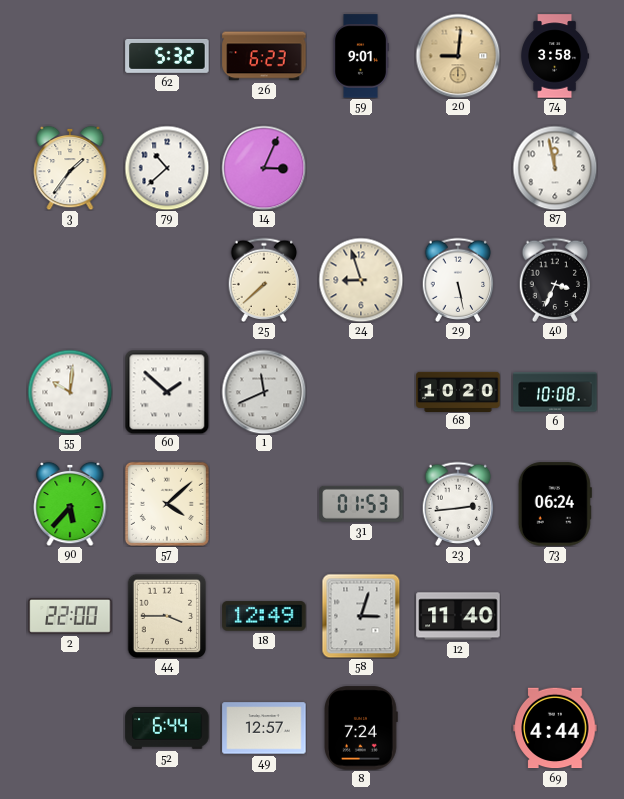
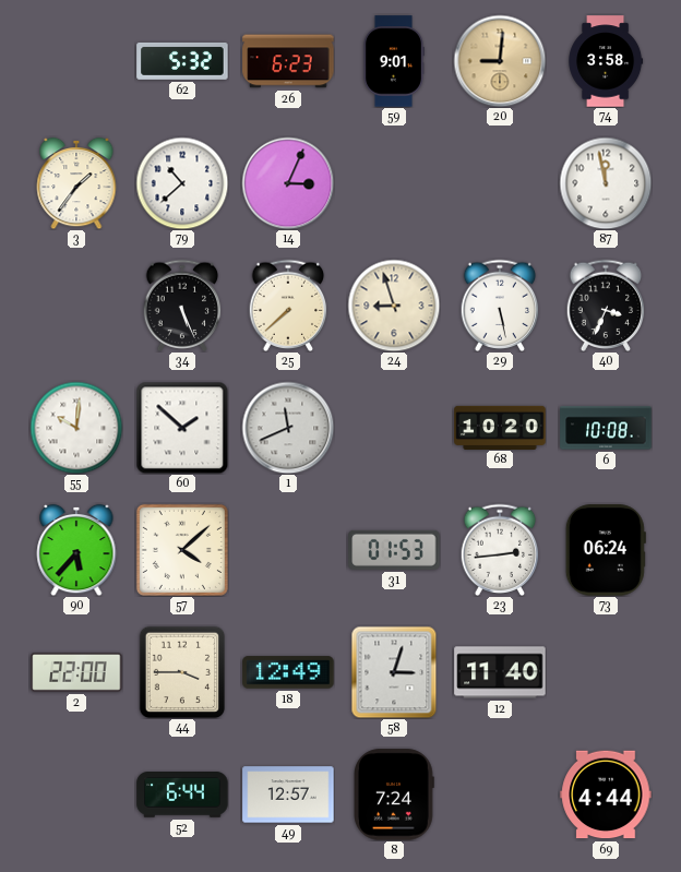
34: none -> 5:26 (182, 304)
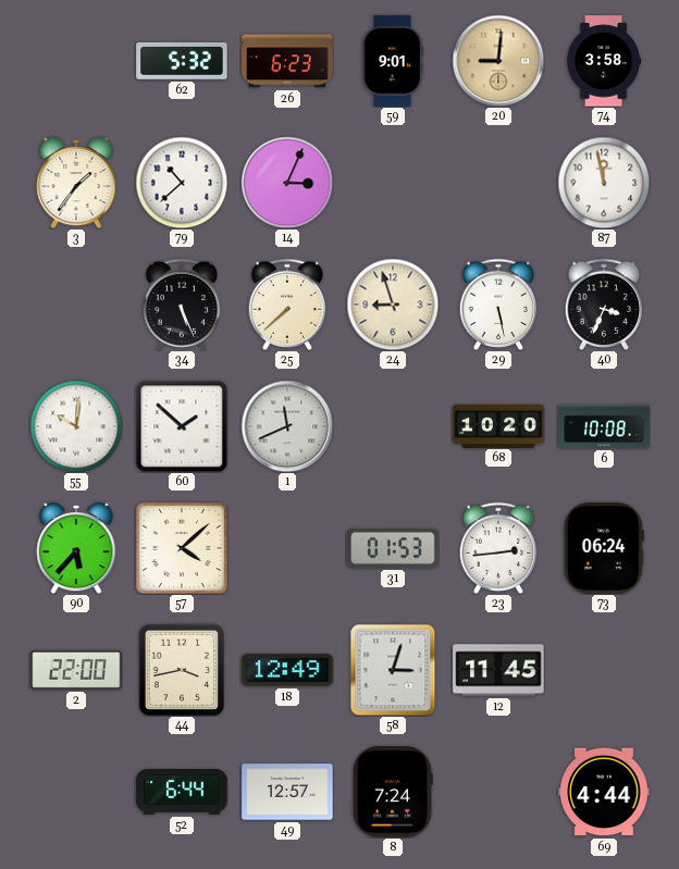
44: 3:45 -> 3:43 (182, 670)
12: 11:40 -> 11:45 (498, 670)
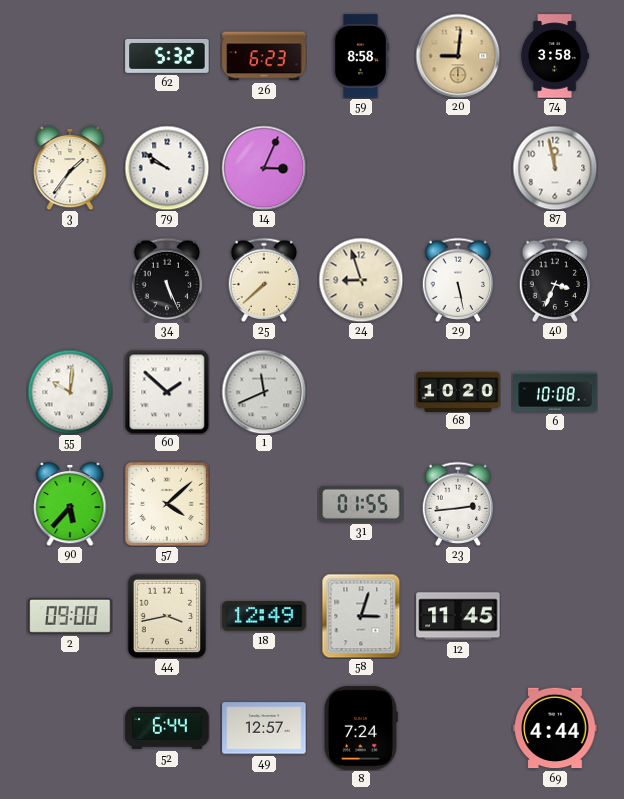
59: 9:01 -> 8:58 (360, 56)
79: 10:38 -> 9:51 (167, 168)
31: 01:53 -> 01:55 (361, 504)
73: 06:24 -> none (604, 548)
2: 22:00 -> 09:00 (70, 616)
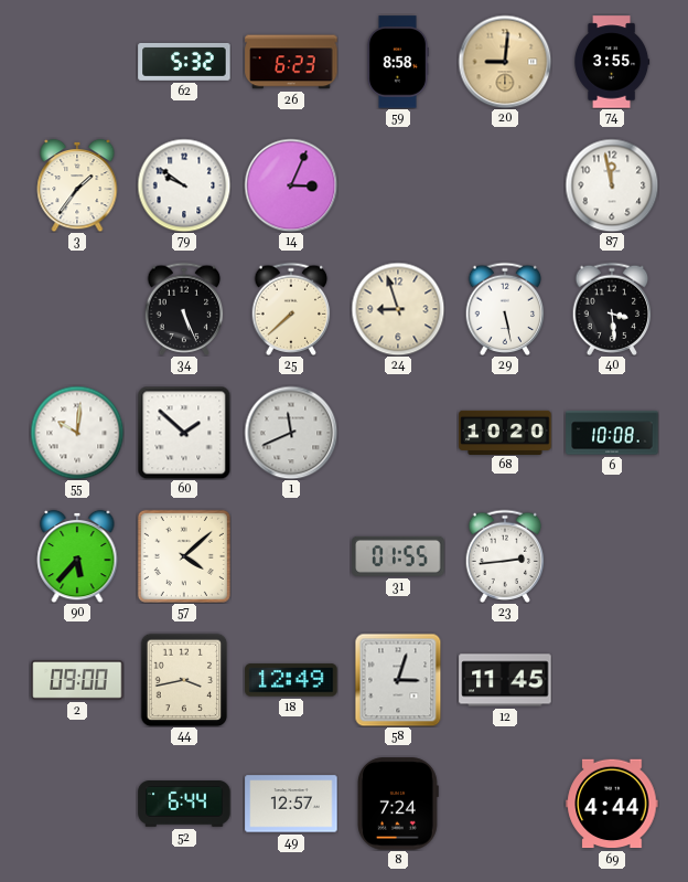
74: 3:58 -> 3:55 (612, 62)
40: 3:34 -> 3:29 (612, 308)
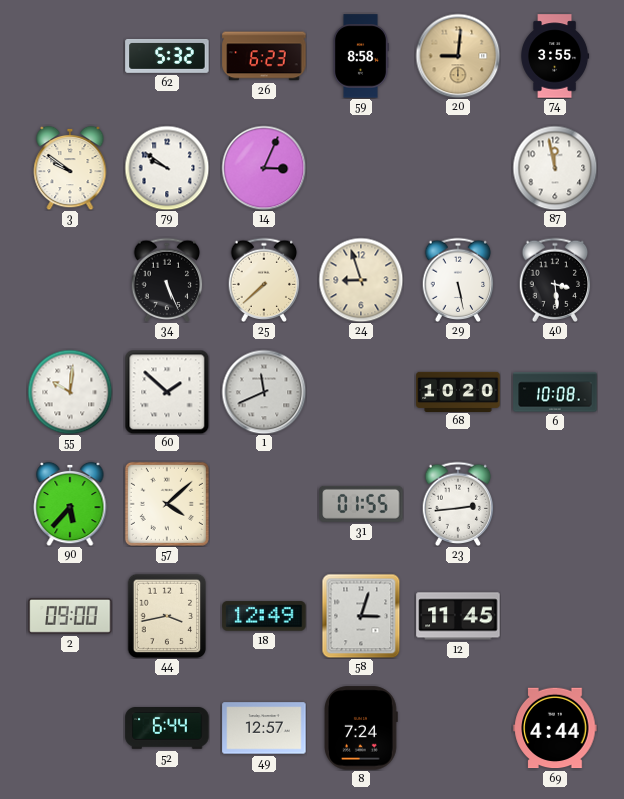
3: 1:36 -> 9:51 (70, 168)
